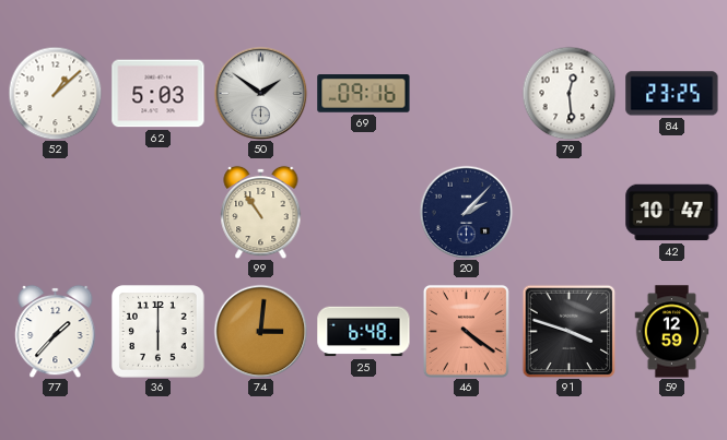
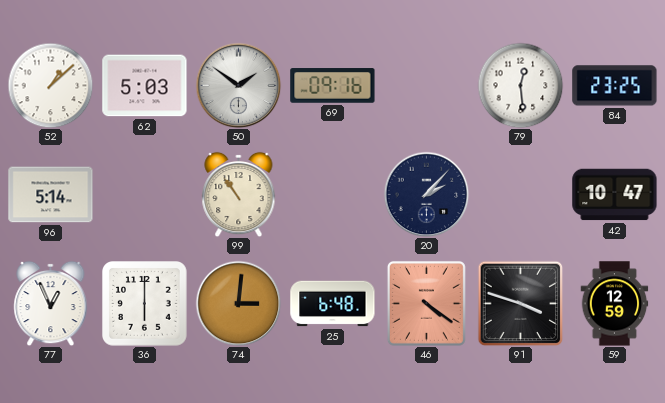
96: none -> 5:14 (51, 195)
77: 1:37 -> 12:56 (51, 303)
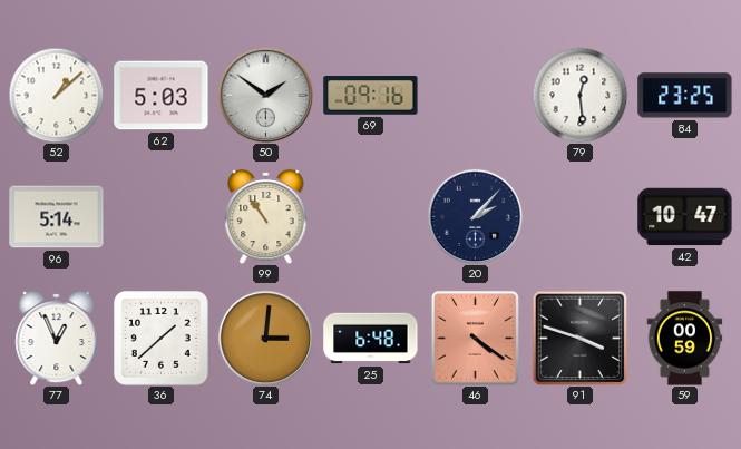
36: 6:00 -> 1:38 (162, 339)
59: 12:59 -> 00:59 (685, 339)
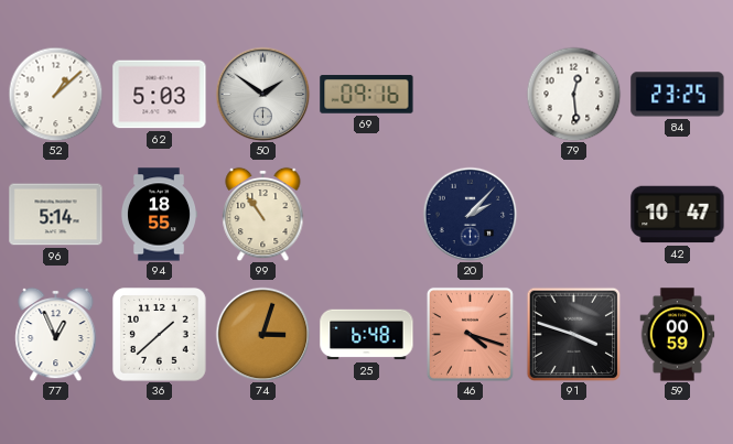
94: none -> 18:55 (158, 215)
74: 3:01 -> 3:03 (262, 334)
46: 4:21 -> 4:18 (470, 334)
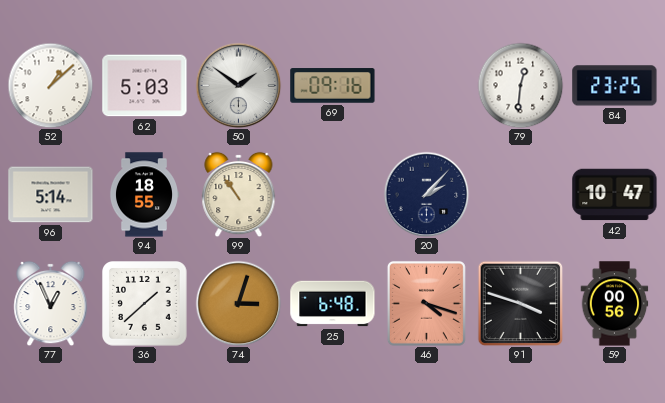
79: 12:29 -> 12:31 (520, 85)
59: 00:59 -> 00:56 (615, 304)
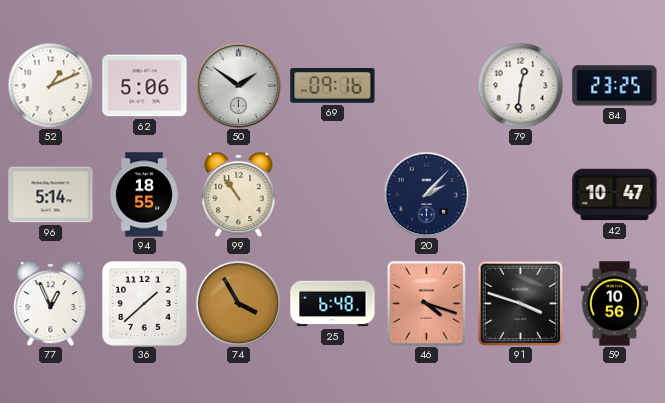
52: 1:08 -> 1:11 (50, 85)
62: 5:03 -> 5:06 (145, 86)
74: 3:03 -> 3:55 (238, 303)
59: 00:56 -> 10:56 (615, 304)
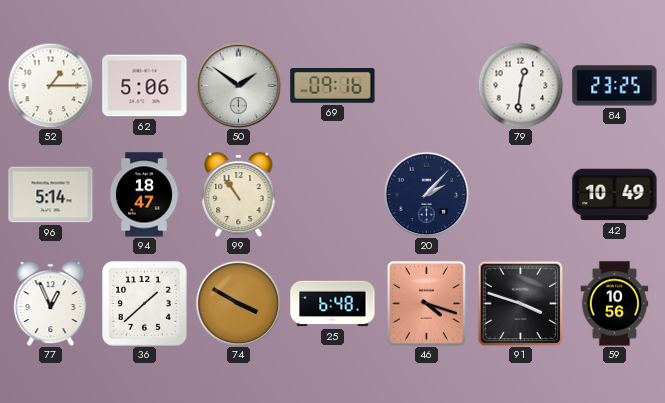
52: 1:11 -> 1:15 (50, 85)
94: 18:55 -> 18:47 (143, 195)
42: 10:47 -> 10:49 (615, 195)
74: 3:55 -> 3:50 (238, 303)
